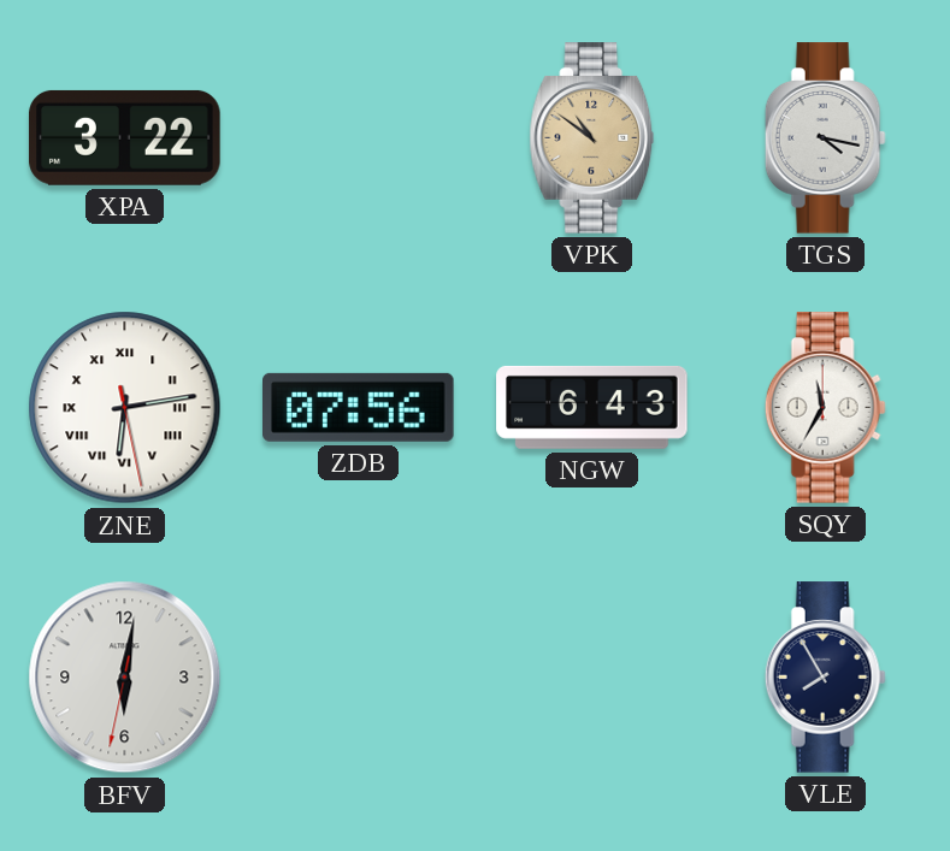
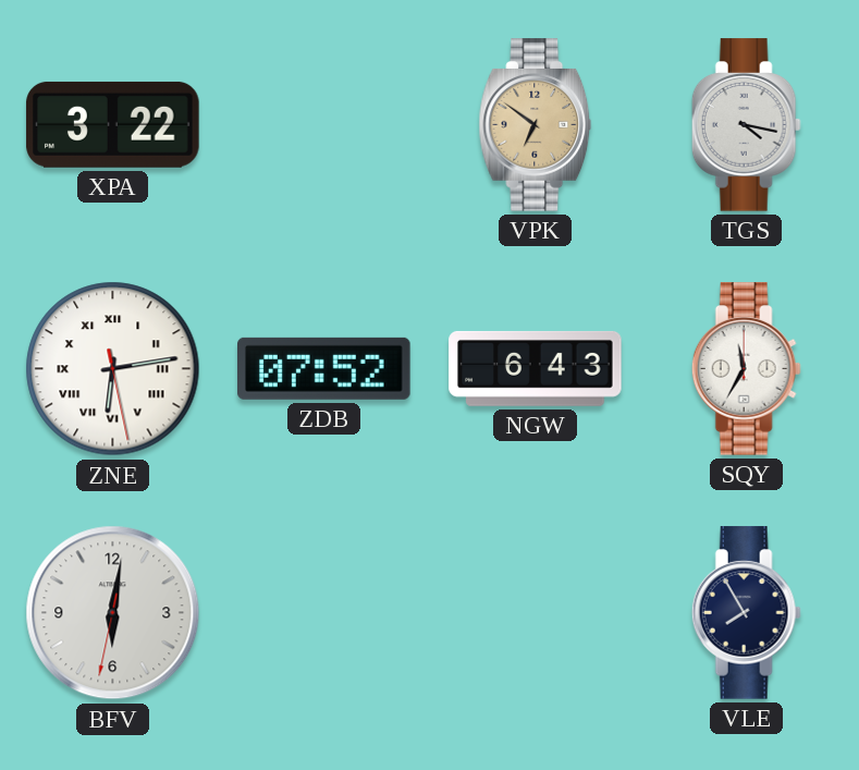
VPK: 10:51 -> 6:51 (536, 125)
ZDB: 07:56 -> 07:52 (324, 368)
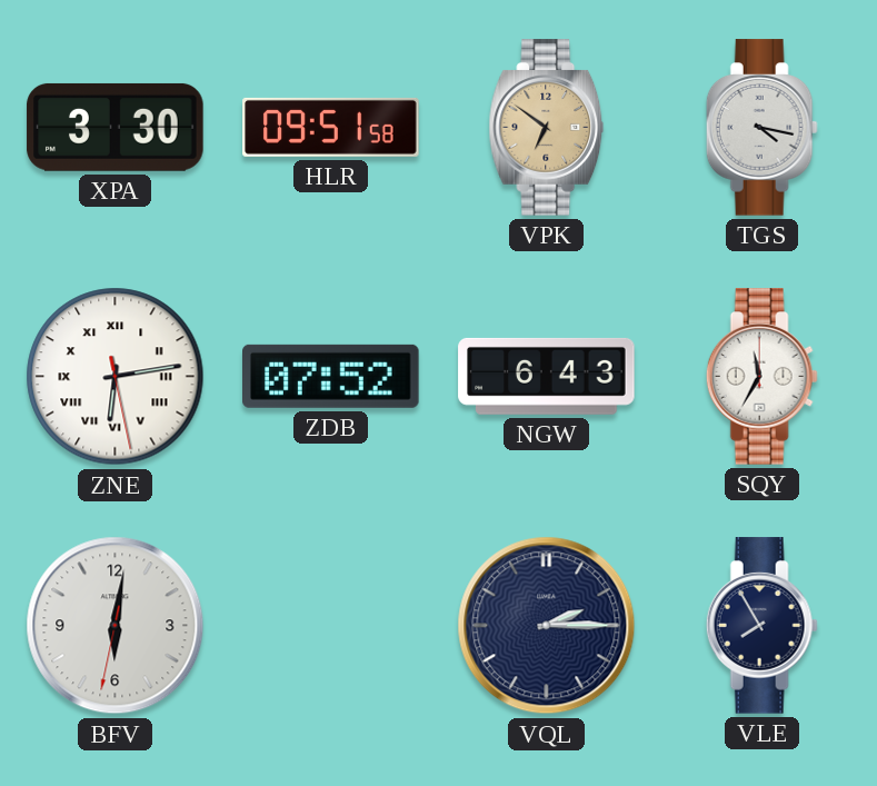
XPA: 3:22 -> 3:30 (116, 127)
HLR: none -> 09:51 (331, 127)
VQL: none -> 2:15 (547, 626)
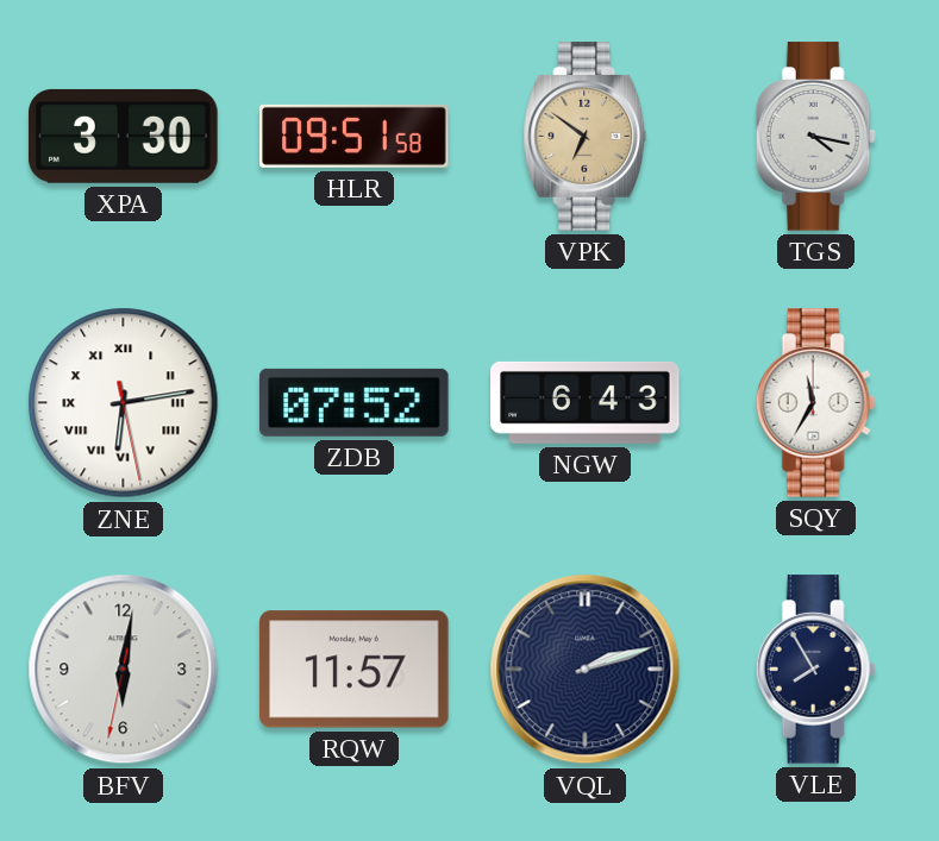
RQW: none -> 11:57 (355, 670)
VQL: 2:15 -> 2:12 (586, 670)
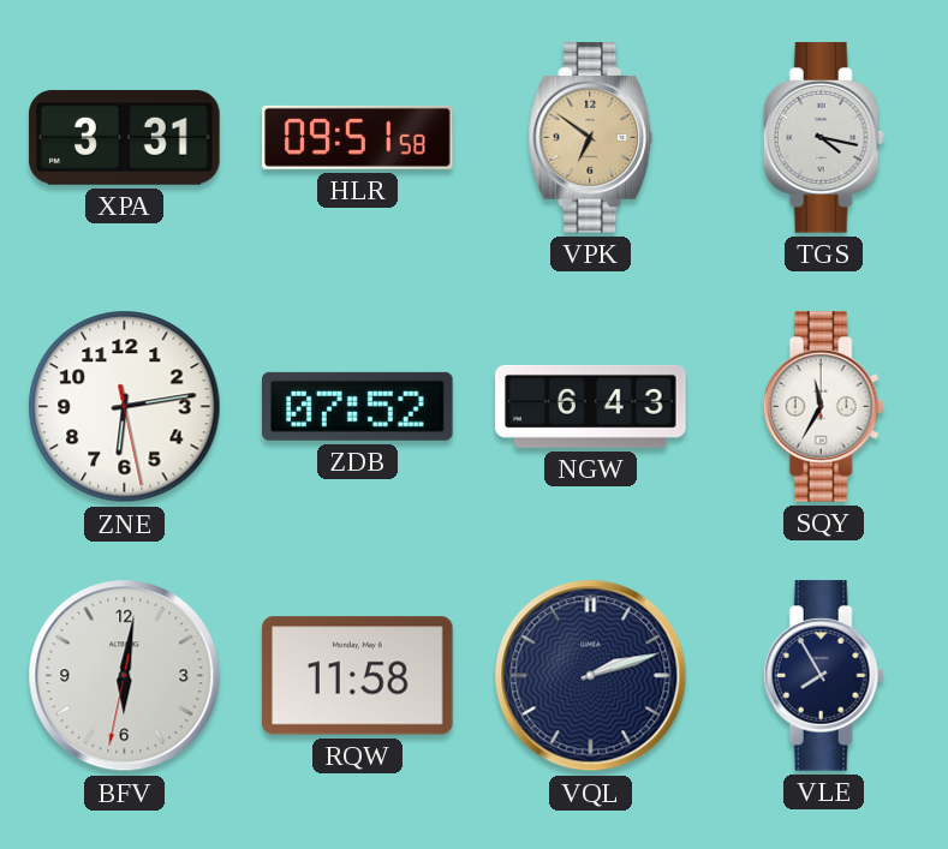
XPA: 3:30 -> 3:31 (125, 137)
ZNE numerals: Roman -> Arabic (125, 407)
RQW: 11:57 -> 11:58 (358, 676)
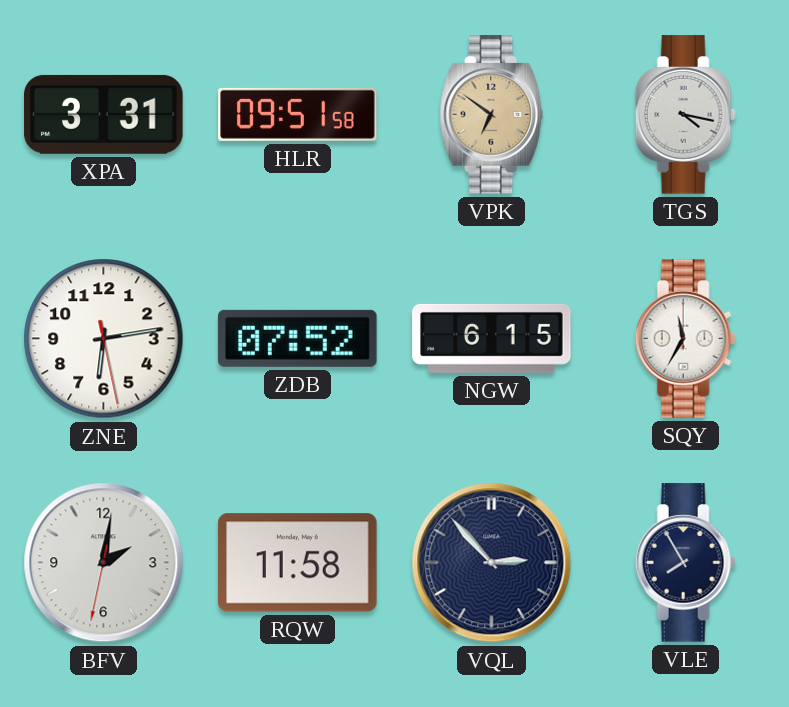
NGW: 6:43 -> 6:15 (492, 338)
BFV: 6:01 -> 2:01 (104, 563)
VQL: 2:12 -> 2:53 (492, 563)
